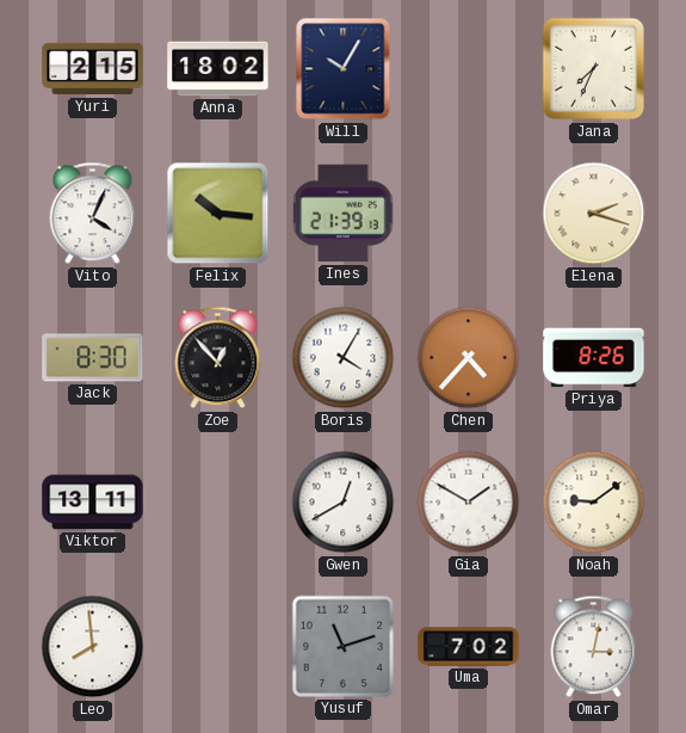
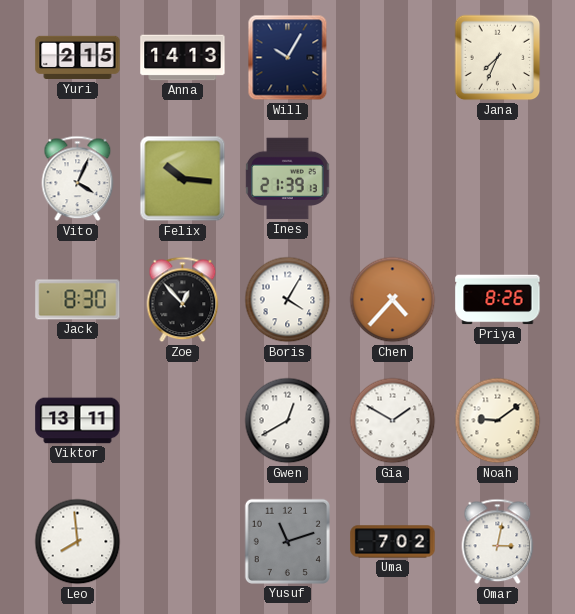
Anna: 18:02 -> 14:13 (183, 58)
Elena: 2:18 -> none (594, 214)
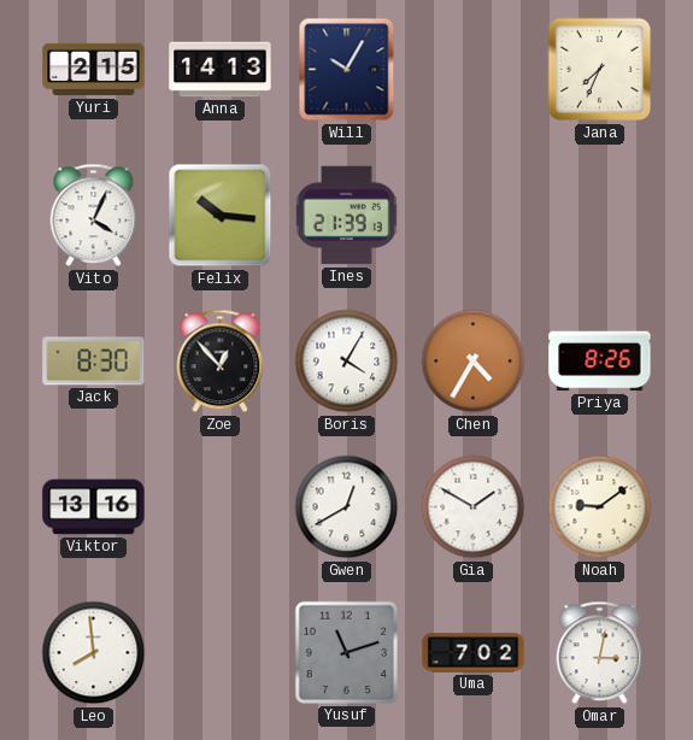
Chen: 4:37 -> 4:35 (474, 362)
Viktor: 13:11 -> 13:16 (94, 507)
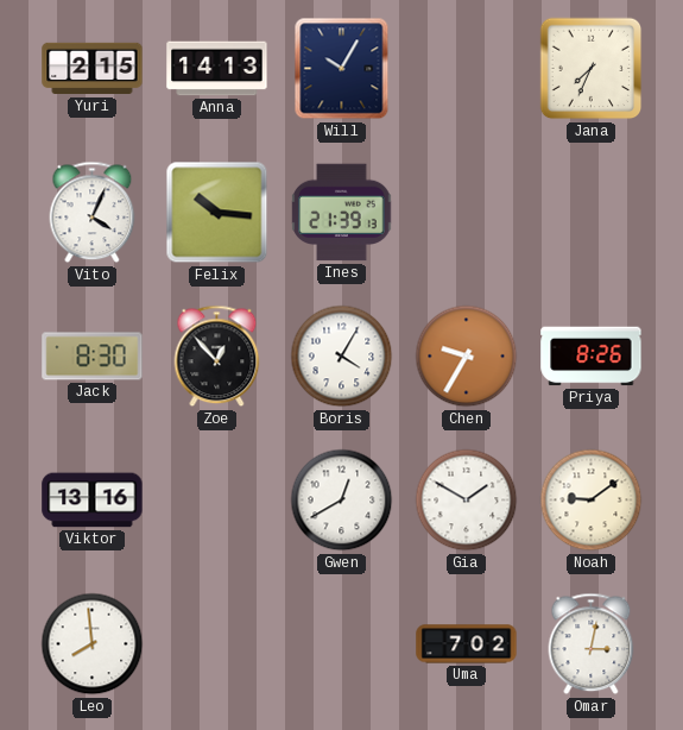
Chen: 4:35 -> 9:35 (467, 357)
Yusuf: 11:12 -> none (346, 652)
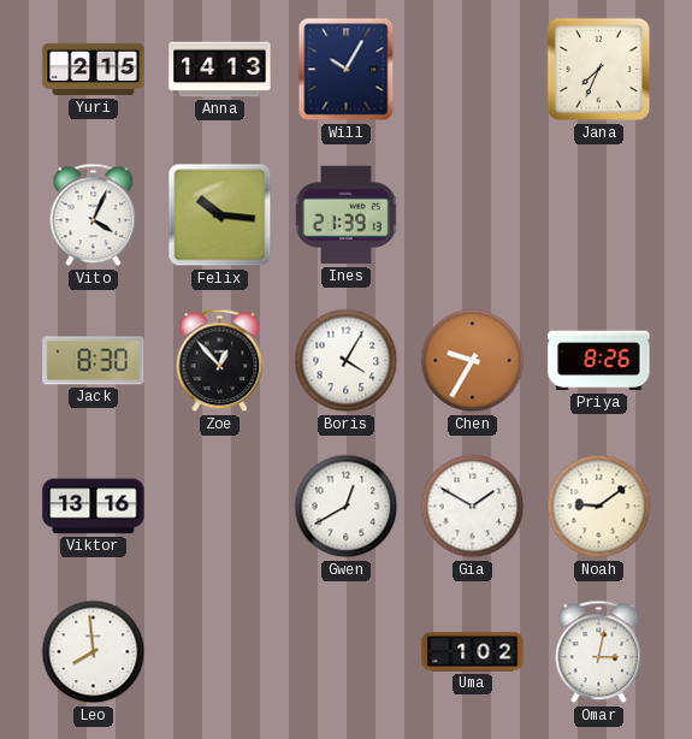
Uma: 7:02 -> 1:02 (473, 652)
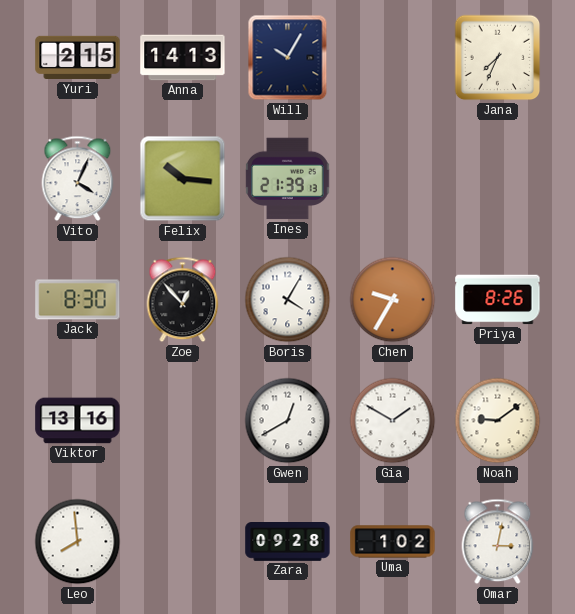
Zara: none -> 09:28 (288, 542)
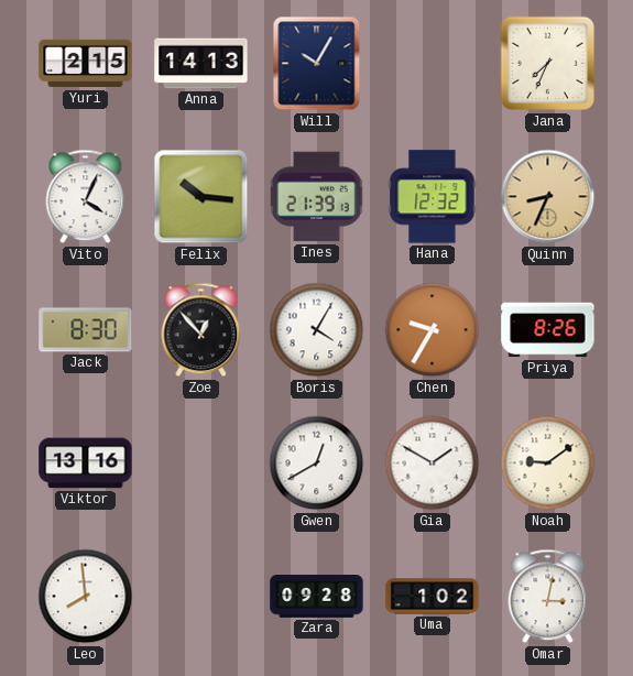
Hana: none -> 12:32 (433, 197)
Quinn: none -> 8:34 (548, 197)
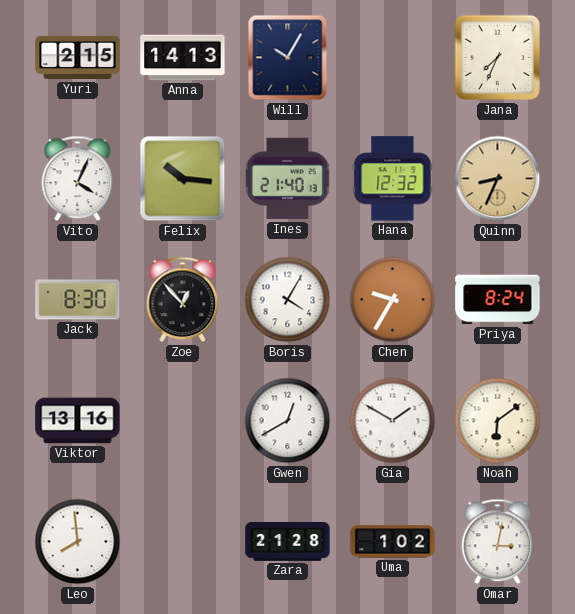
Ines: 21:39 -> 21:40 (288, 179)
Priya: 8:26 -> 8:24 (498, 300)
Noah: 9:09 -> 6:09 (498, 421)
Zara: 09:28 -> 21:28 (288, 542)
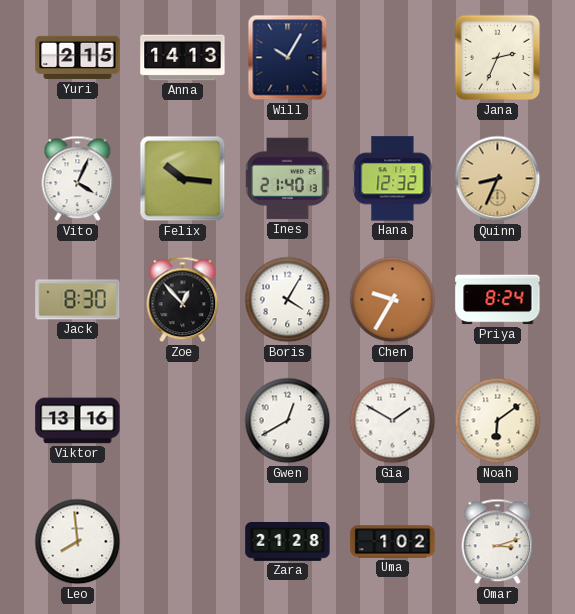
Jana: 7:34 -> 2:34 (498, 58)
Omar: 3:02 -> 3:12 (498, 542)
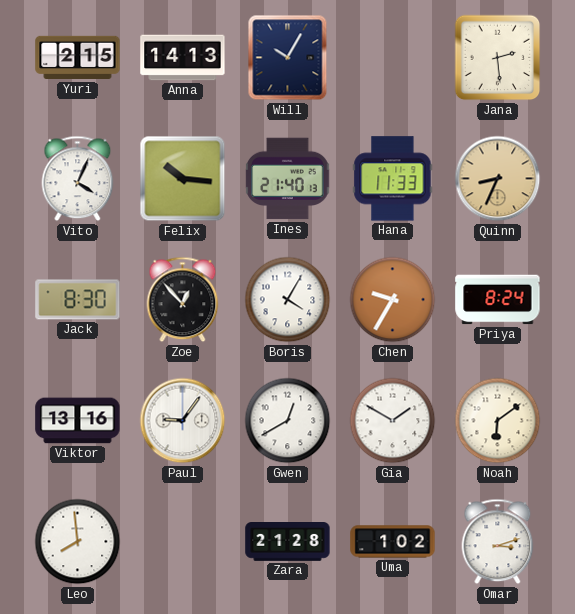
Jana: 2:34 -> 2:29 (498, 58)
Hana: 12:32 -> 11:33 (393, 179)
Paul: none -> 9:06 (183, 421)
